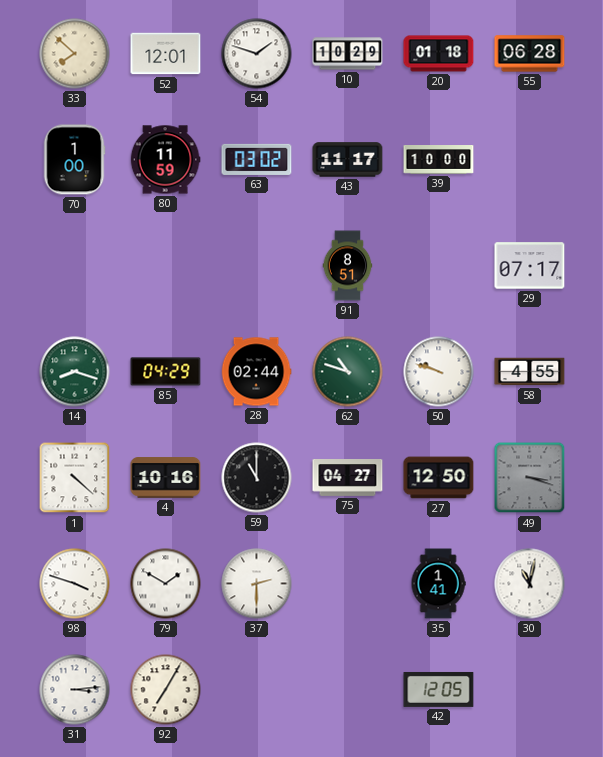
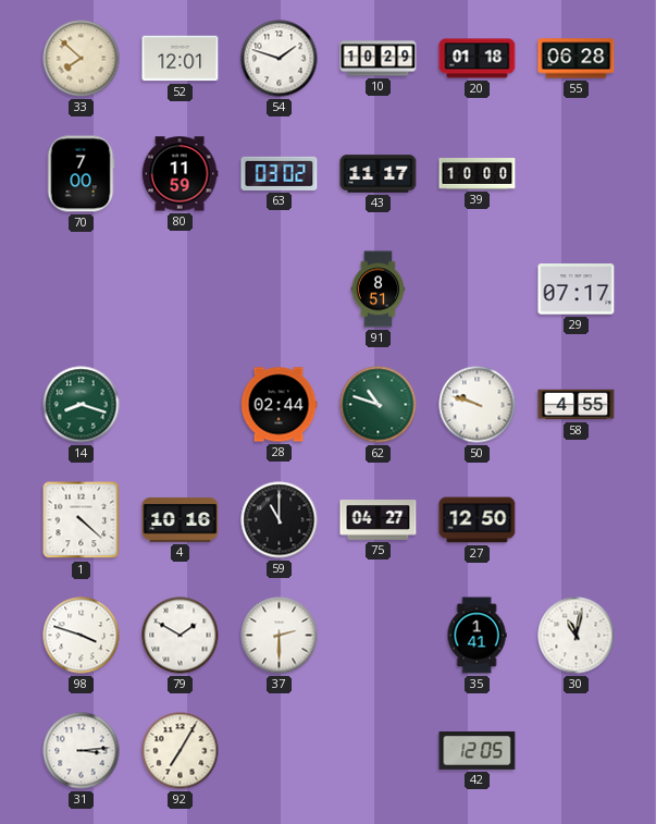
70: 1:00 -> 7:00 (81, 174)
85: 04:29 -> none (166, 372)
49: 3:18 -> none (530, 478)
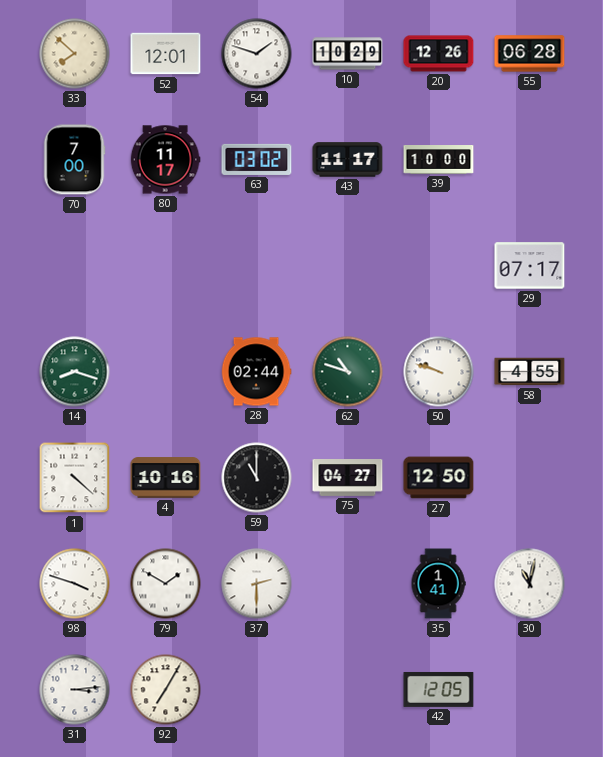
20: 01:18 -> 12:26 (439, 54)
80: 11:59 -> 11:17 (165, 160)
91: 8:51 -> none (379, 290)
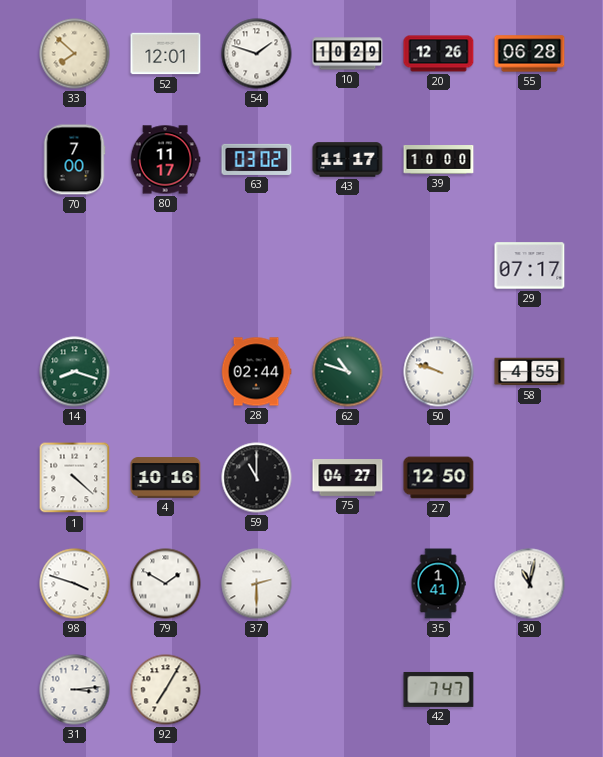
42: 12:05 -> 7:47 (439, 689)
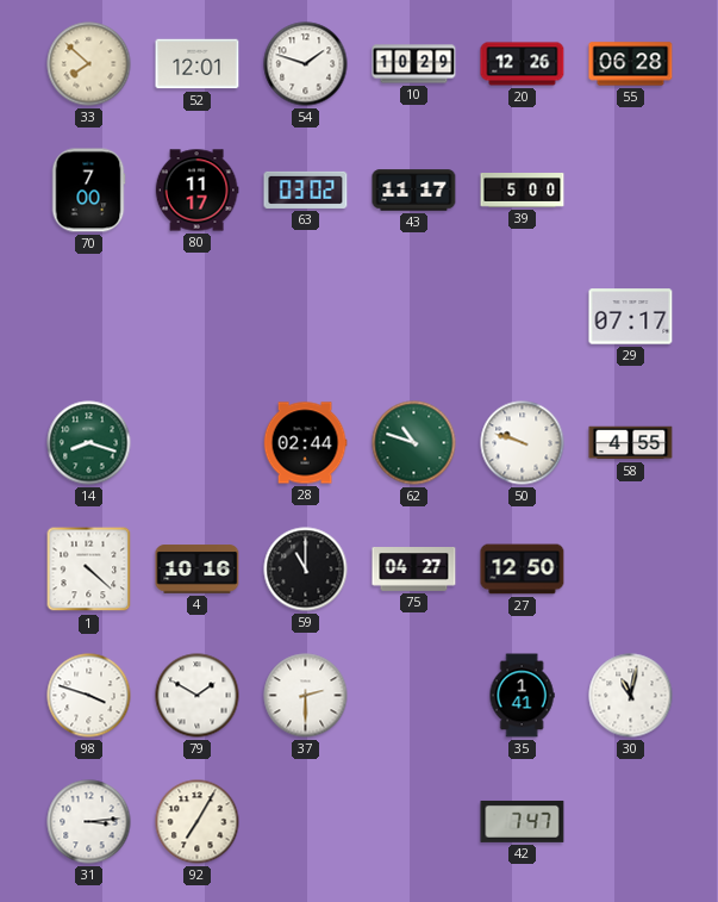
39: 10:00 -> 5:00 (523, 191)
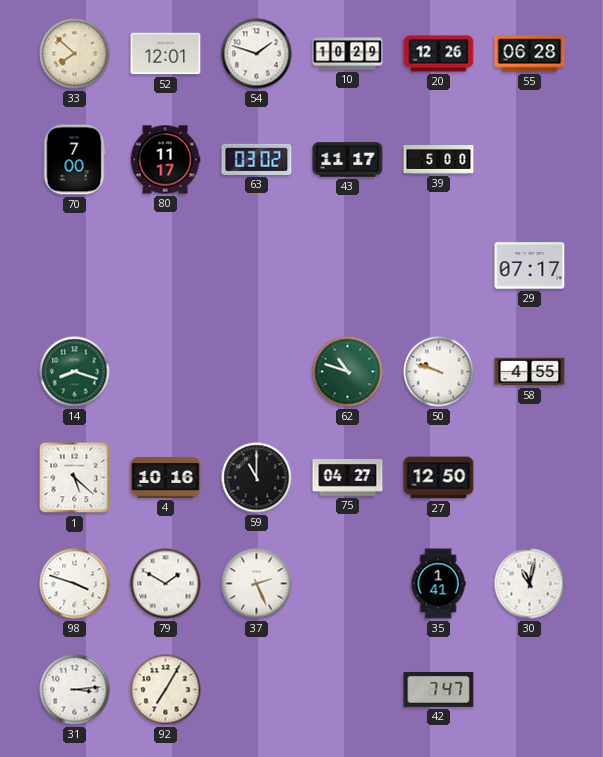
28: 02:44 -> none (305, 443)
1: 4:22 -> 5:22 (75, 478)
37: 2:30 -> 2:26 (257, 584)
